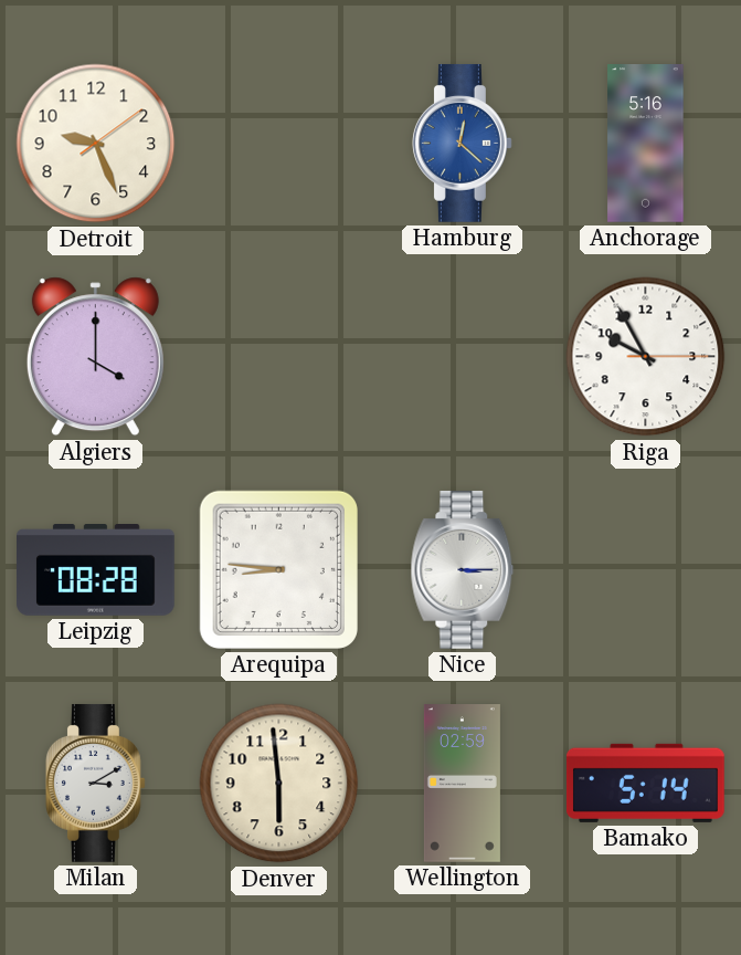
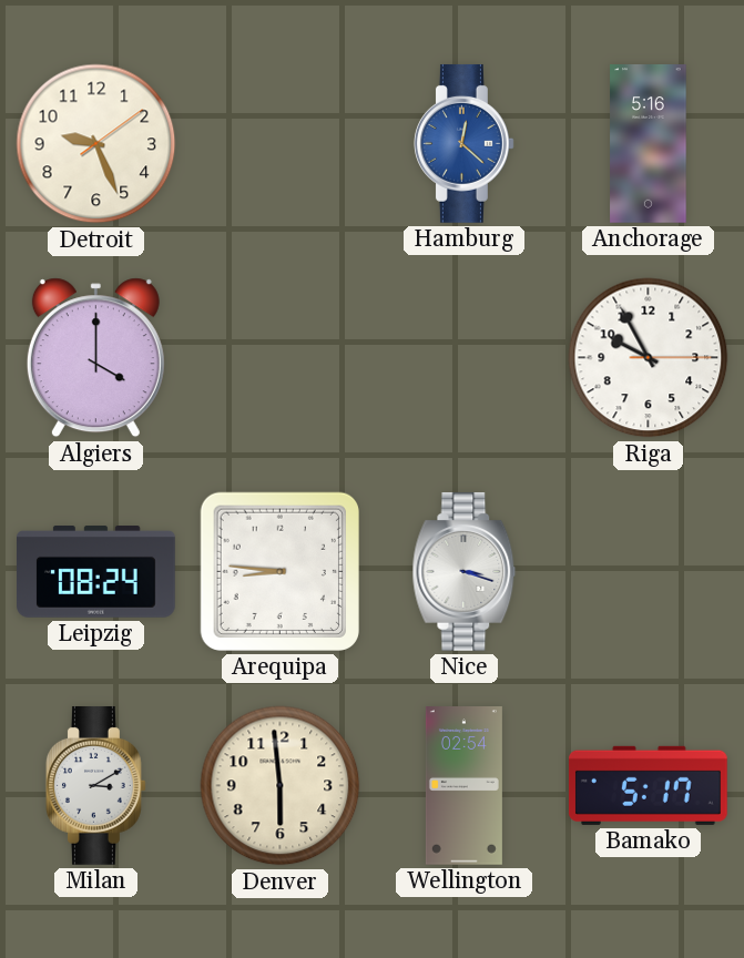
Leipzig: 08:28 -> 08:24 (96, 572)
Nice: 3:15 -> 3:18 (465, 572)
Wellington: 02:59 -> 02:54 (463, 786)
Bamako: 5:14 -> 5:17 (648, 785)
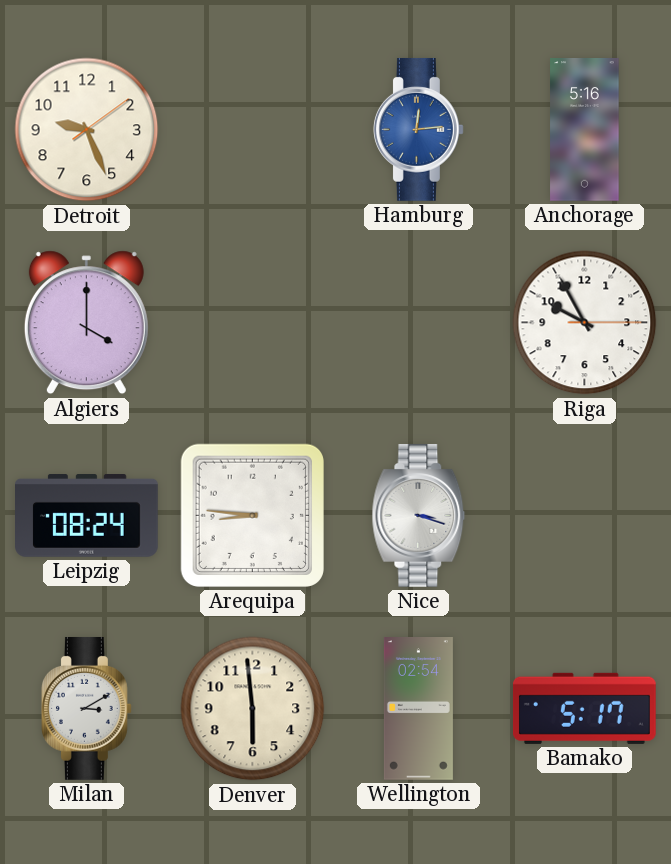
Hamburg: 12:22 -> 12:14 (419, 130)
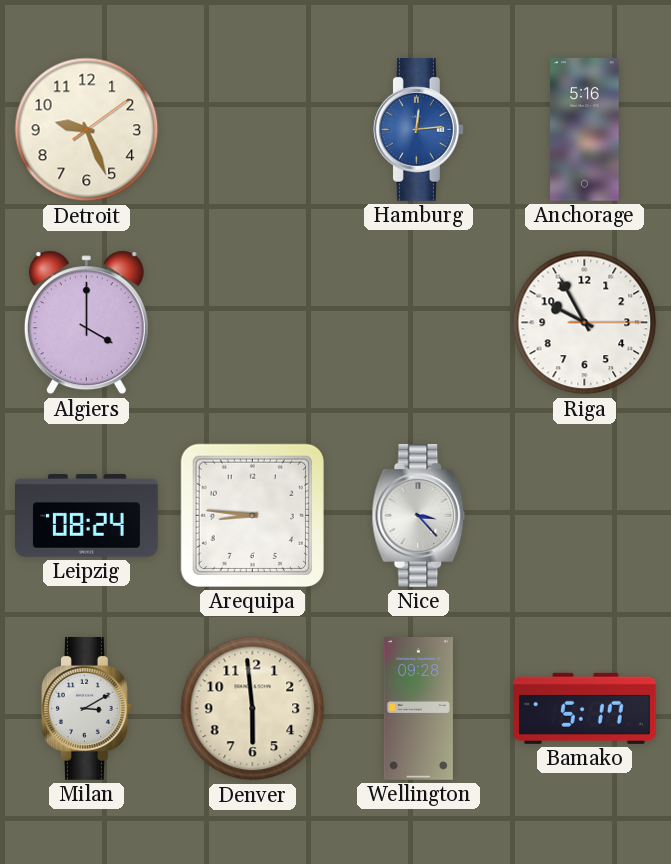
Nice: 3:18 -> 3:23 (419, 516)
Wellington: 02:54 -> 09:28 (418, 709)
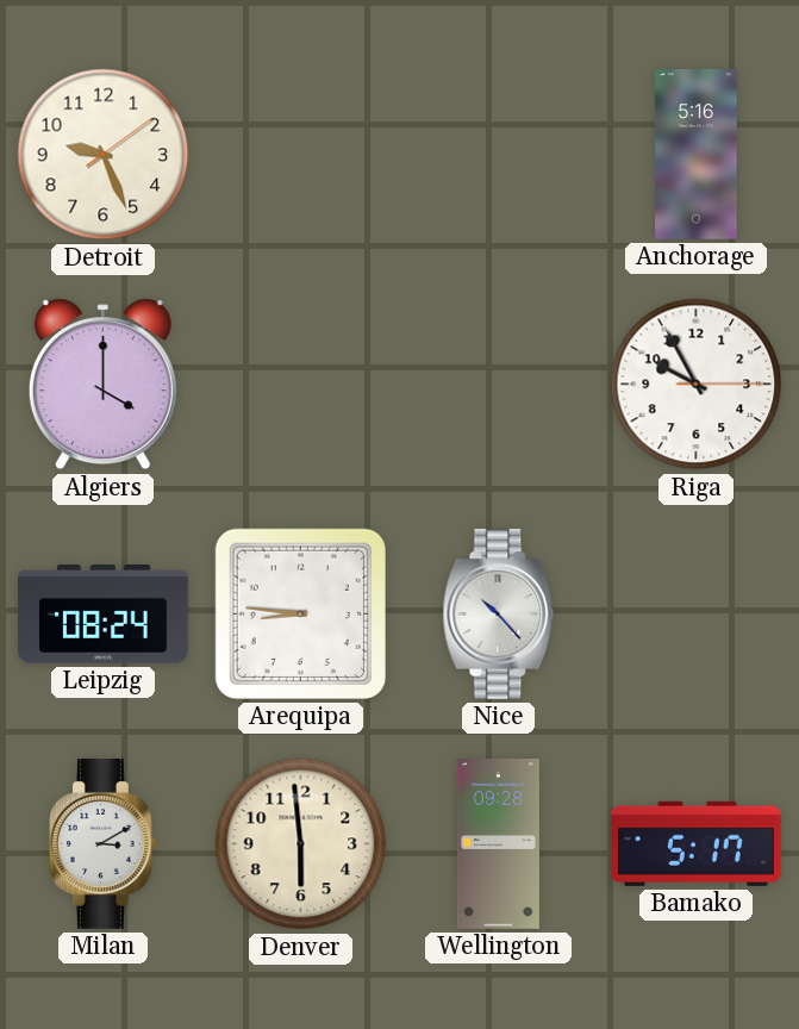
Hamburg: 12:14 -> none (419, 130)
Nice: 3:23 -> 10:23 (499, 615)
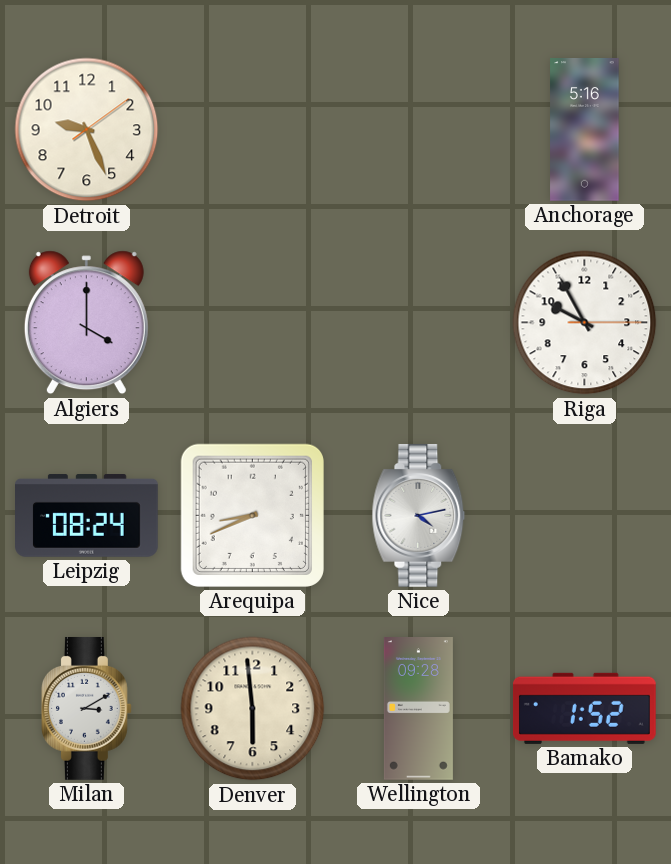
Arequipa: 8:46 -> 8:41 (252, 515)
Nice: 10:23 -> 4:13 (419, 516)
Bamako: 5:17 -> 1:52 (584, 708)
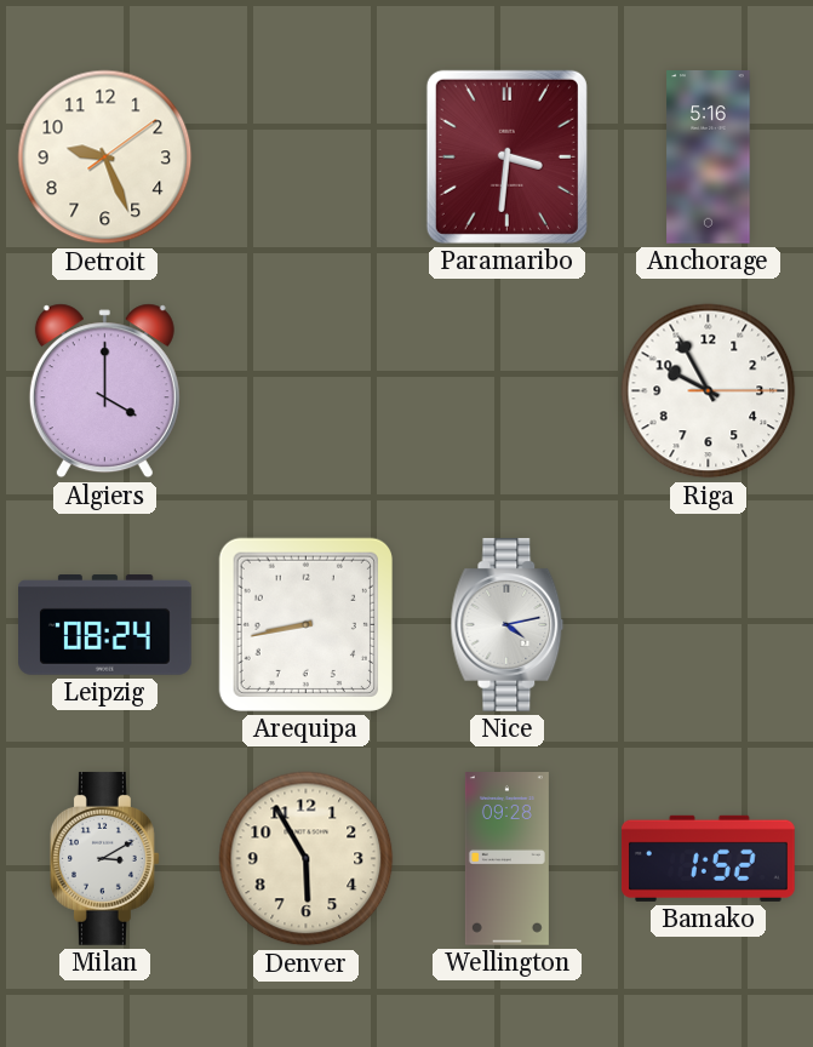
Paramaribo: none -> 3:31 (506, 156)
Arequipa: 8:41 -> 8:43 (305, 624)
Denver: 5:59 -> 5:55 (307, 859)
